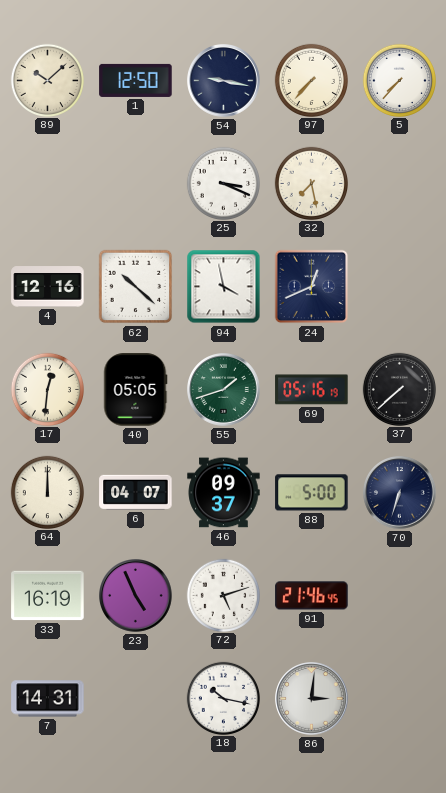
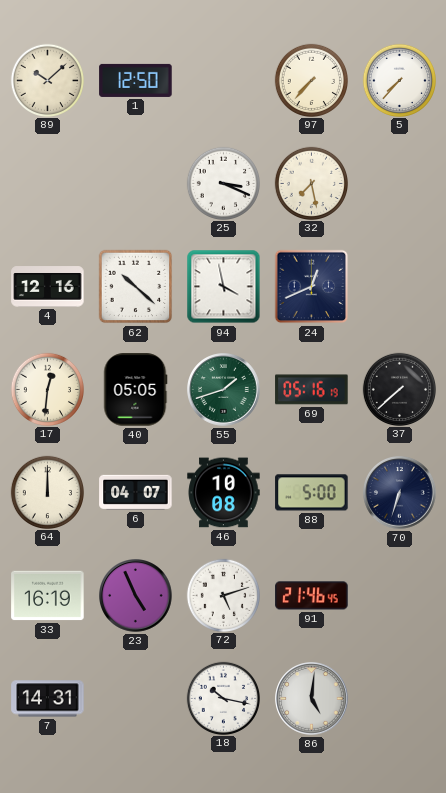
54: 9:17 -> none (224, 81)
46: 09:37 -> 10:08 (224, 493)
86: 3:01 -> 5:01 (312, 699)
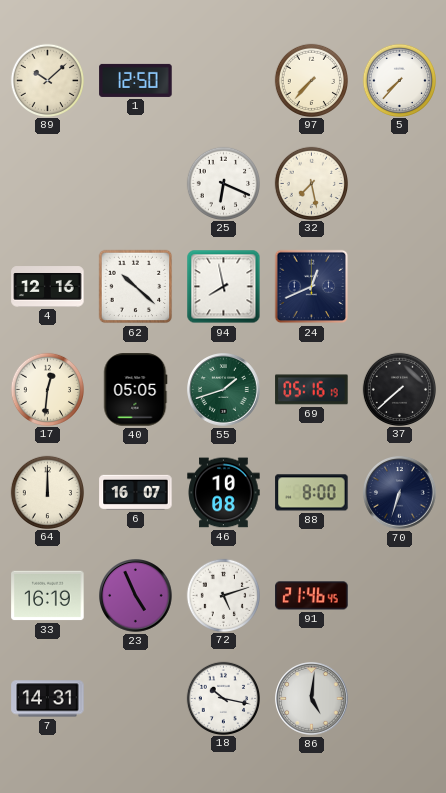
25: 3:19 -> 6:19 (223, 183)
94: 3:58 -> 7:58 (224, 287)
6: 04:07 -> 16:07 (136, 492)
88: 5:00 -> 8:00 (312, 493)
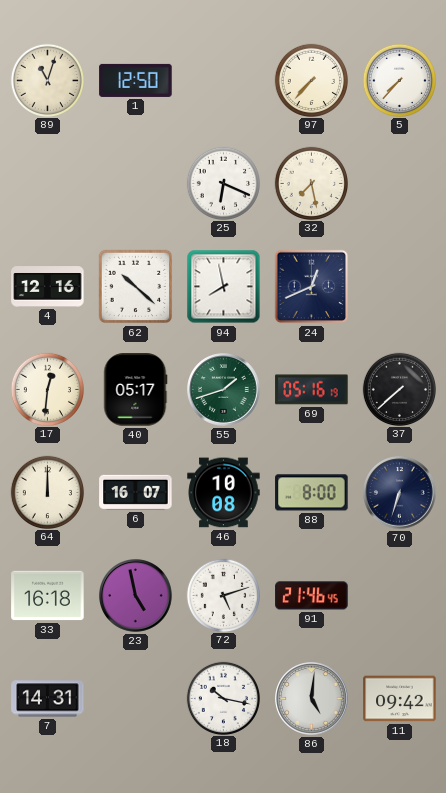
89: 10:08 -> 11:03 (47, 80)
40: 05:05 -> 05:17 (136, 390)
33: 16:19 -> 16:18 (48, 596)
23: 4:56 -> 4:58 (136, 596)
11: none -> 09:42 (400, 699)
